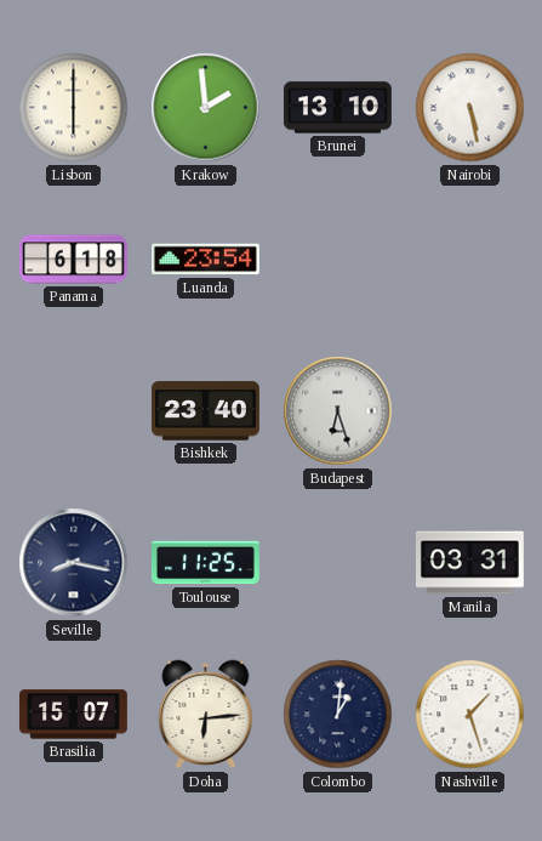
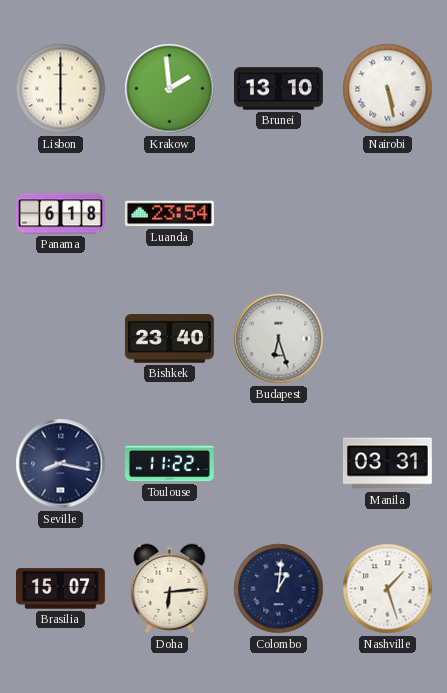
Toulouse: 11:25 -> 11:22 (169, 464)
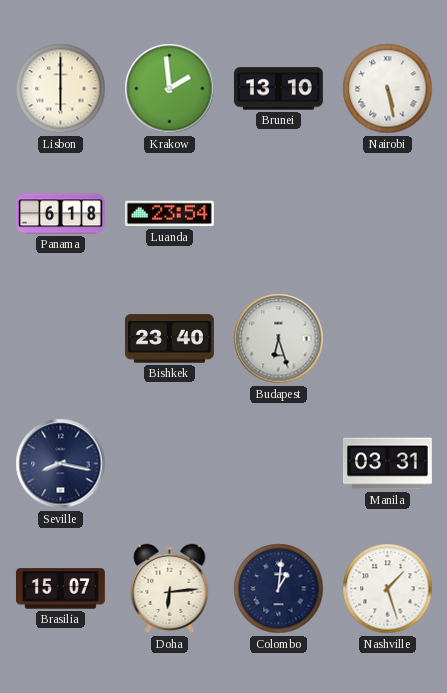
Toulouse: 11:22 -> none (169, 464)
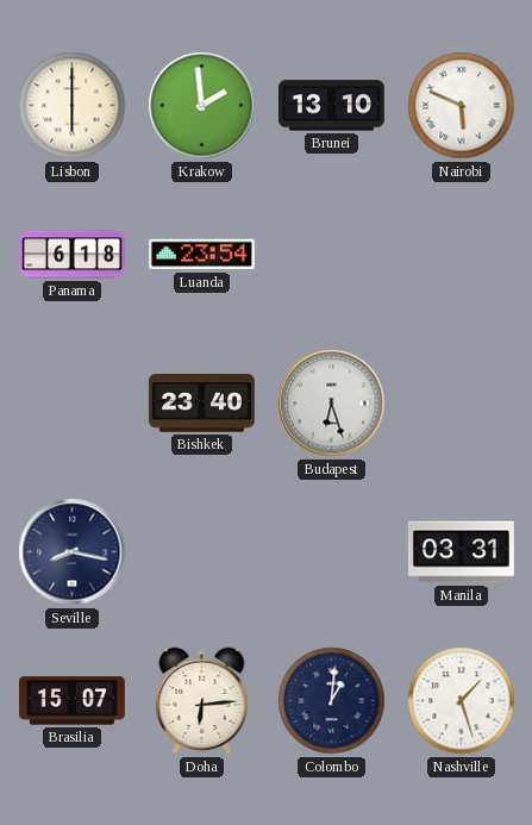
Nairobi: 5:28 -> 5:49 (462, 106)
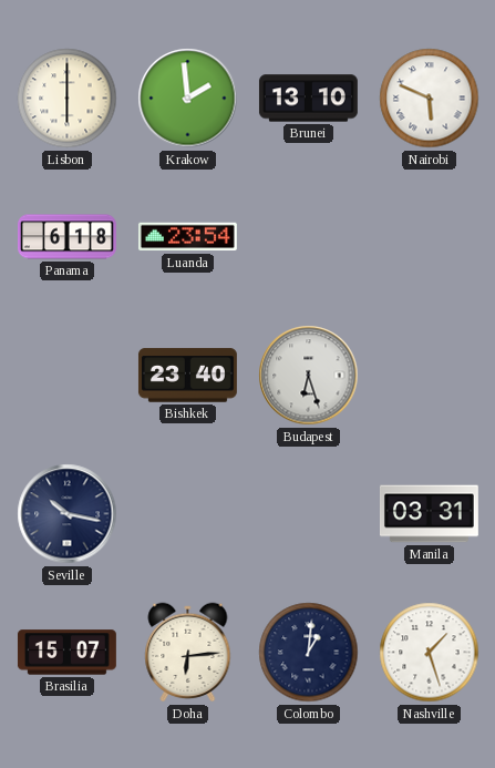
Seville: 8:17 -> 10:17 (68, 514)
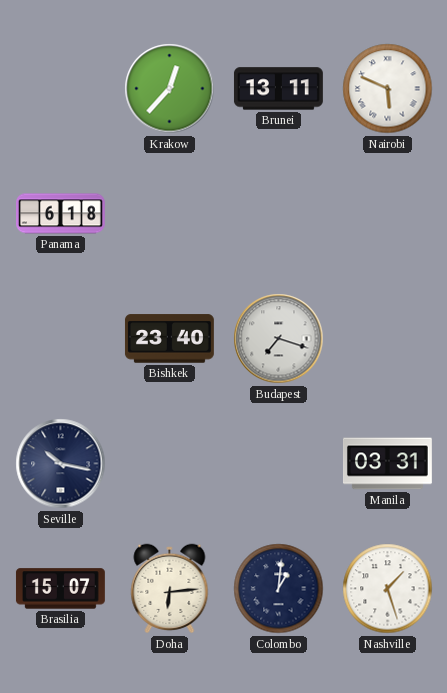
Lisbon: 6:00 -> none (68, 99)
Krakow: 1:59 -> 12:37 (170, 89)
Brunei: 13:10 -> 13:11 (278, 89)
Luanda: 23:54 -> none (187, 237)
Budapest: 6:27 -> 7:18 (279, 339)
